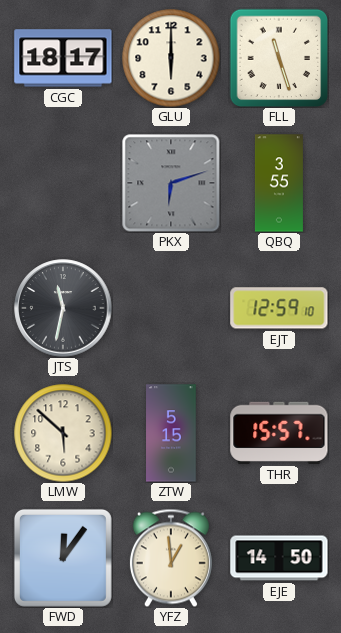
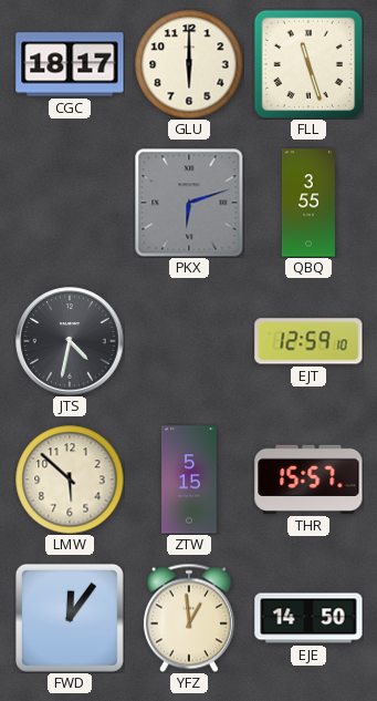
JTS: 11:32 -> 4:32 (70, 341)
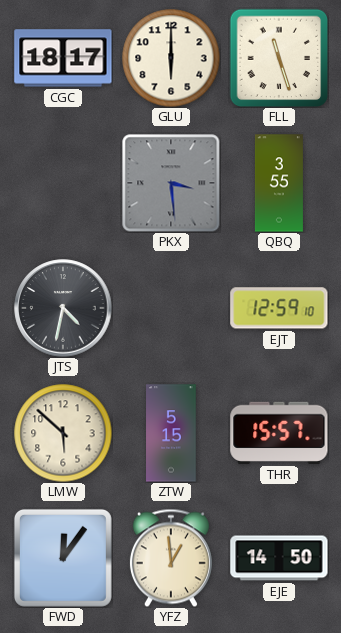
PKX: 6:12 -> 3:29 (171, 183)
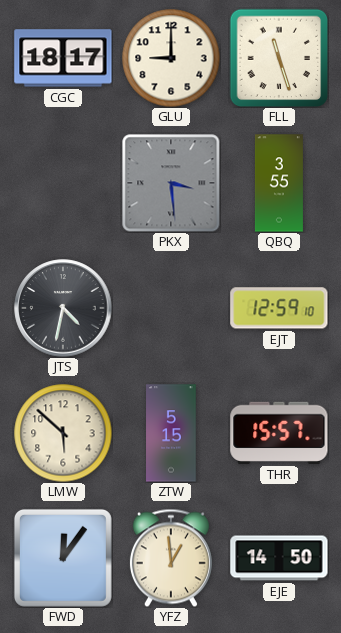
GLU: 6:00 -> 9:00 (171, 58)
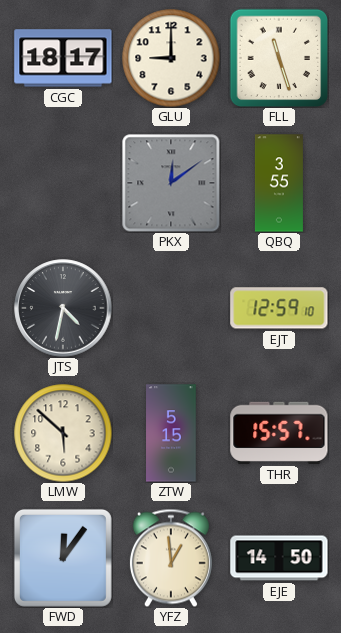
PKX: 3:29 -> 12:09 (171, 183)
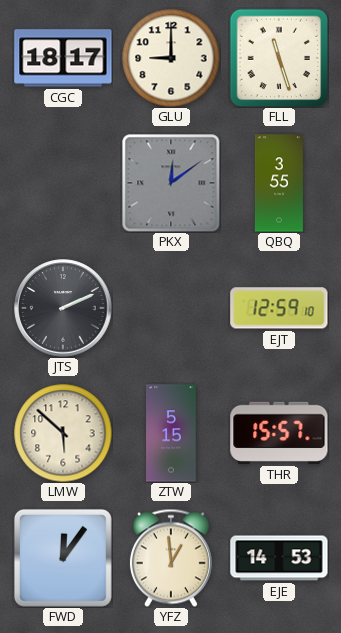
JTS: 4:32 -> 2:11 (63, 308)
EJE: 14:50 -> 14:53 (279, 558)
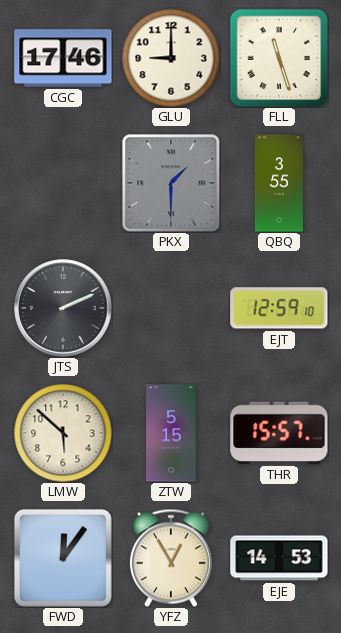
CGC: 18:17 -> 17:46 (63, 58)
PKX: 12:09 -> 1:30 (171, 183)
YFZ: 12:59 -> 12:55 (171, 558)
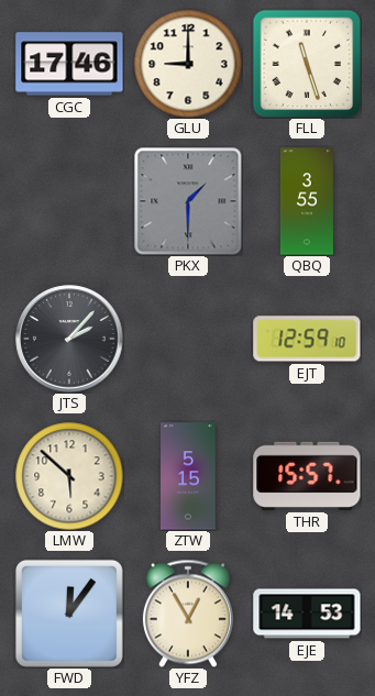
JTS: 2:11 -> 2:07 (69, 339)
